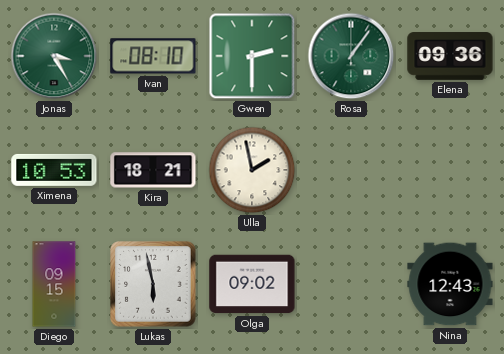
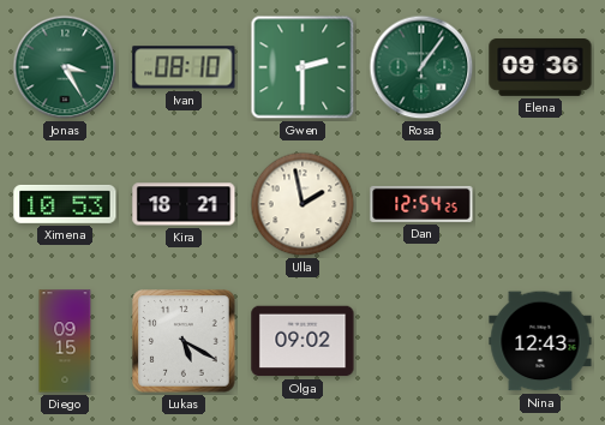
Dan: none -> 12:54 (421, 204)
Lukas: 5:58 -> 5:20 (184, 341)
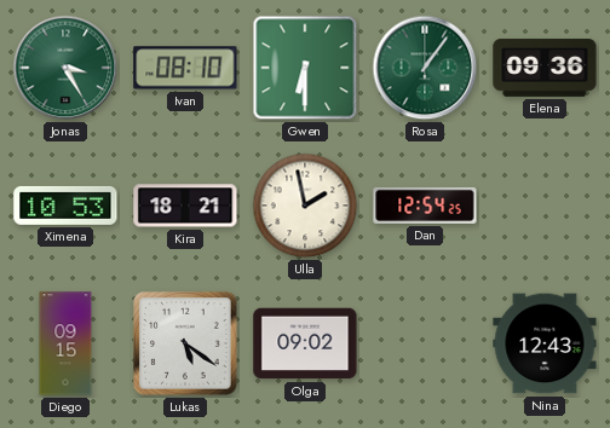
Gwen: 2:30 -> 6:30 (305, 68)
Lukas: 5:20 -> 5:21 (185, 343)
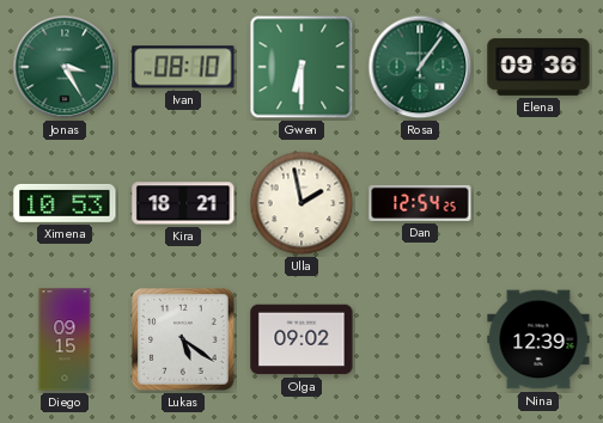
Nina: 12:43 -> 12:39 (538, 339)
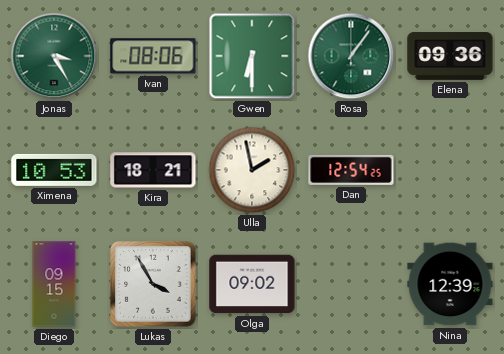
Ivan: 08:10 -> 08:06 (153, 56)
Lukas: 5:21 -> 3:55 (153, 284)
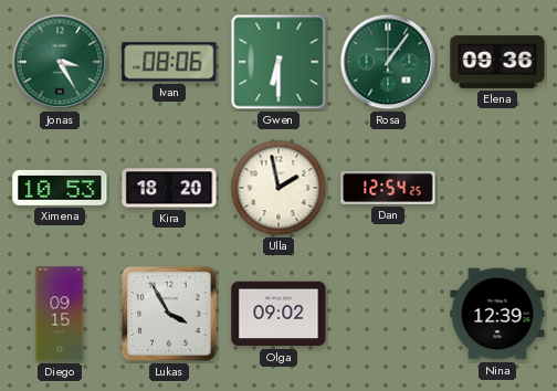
Kira: 18:21 -> 18:20 (169, 188)
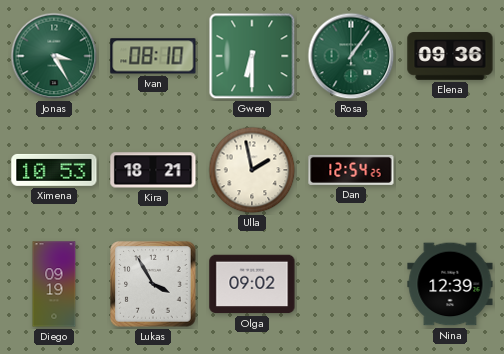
Ivan: 08:06 -> 08:10 (153, 56)
Kira: 18:20 -> 18:21 (153, 170)
Diego: 09:15 -> 09:19 (54, 284)
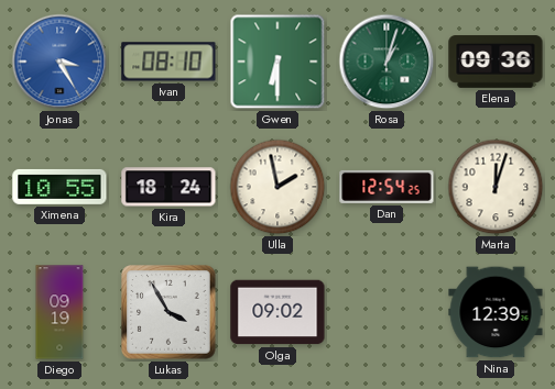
Jonas dial: green -> blue (59, 62)
Rosa: 1:06 -> 1:03 (387, 62)
Ximena: 10:53 -> 10:55 (59, 187)
Kira: 18:21 -> 18:24 (168, 187)
Marta: none -> 12:03 (496, 187)
